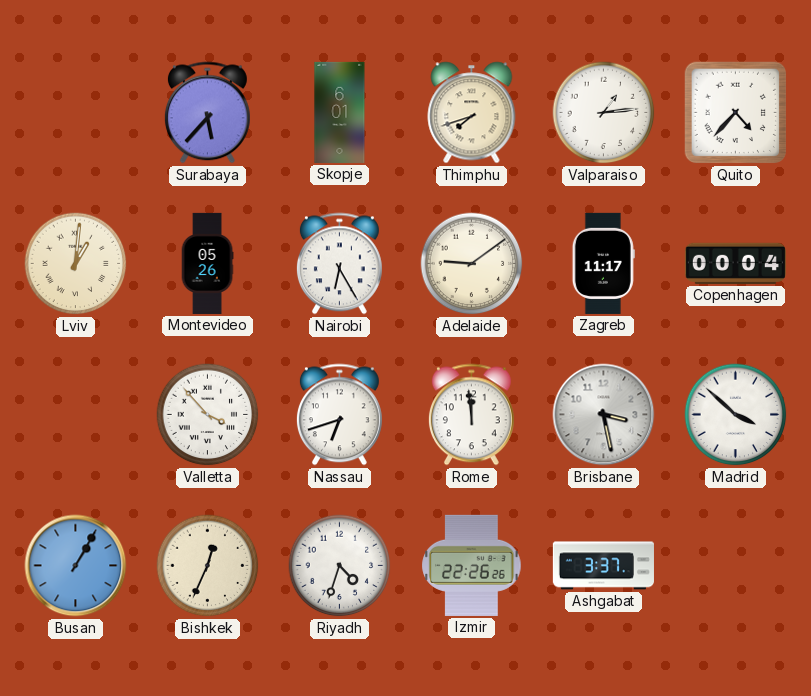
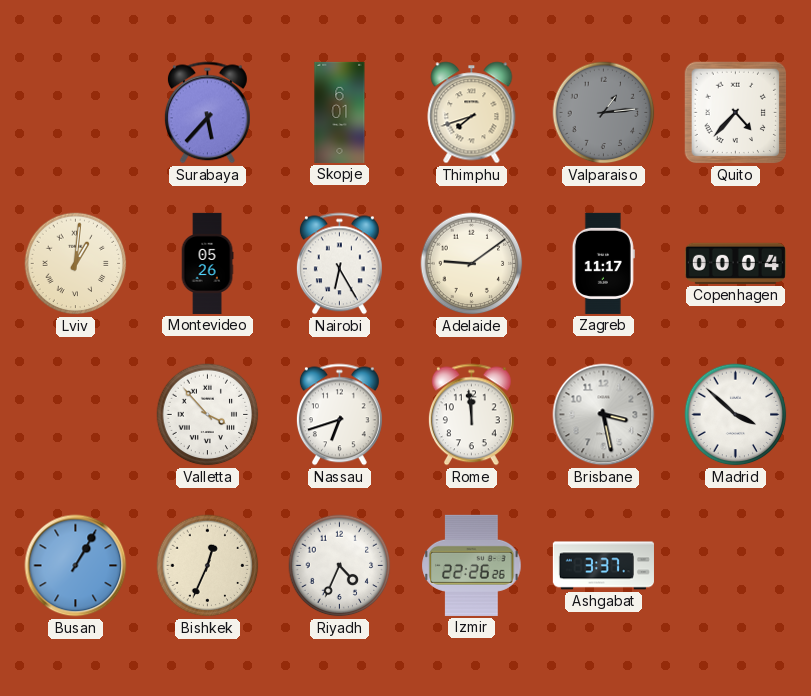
Valparaiso dial: white -> grey (604, 113)
Riyadh: 4:33 -> 4:34 (340, 566)
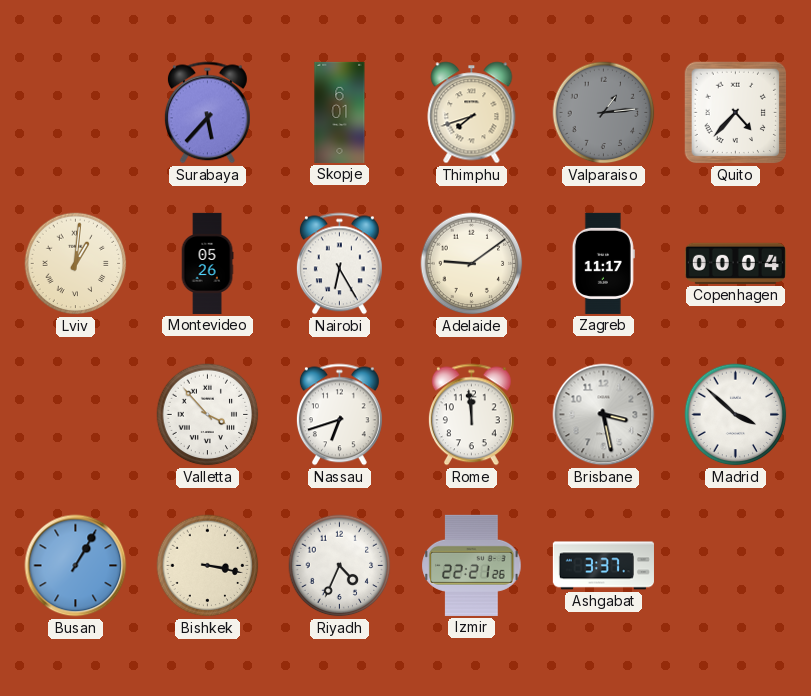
Bishkek: 12:34 -> 3:17 (208, 566)
Izmir: 22:26 -> 22:21 (472, 565)
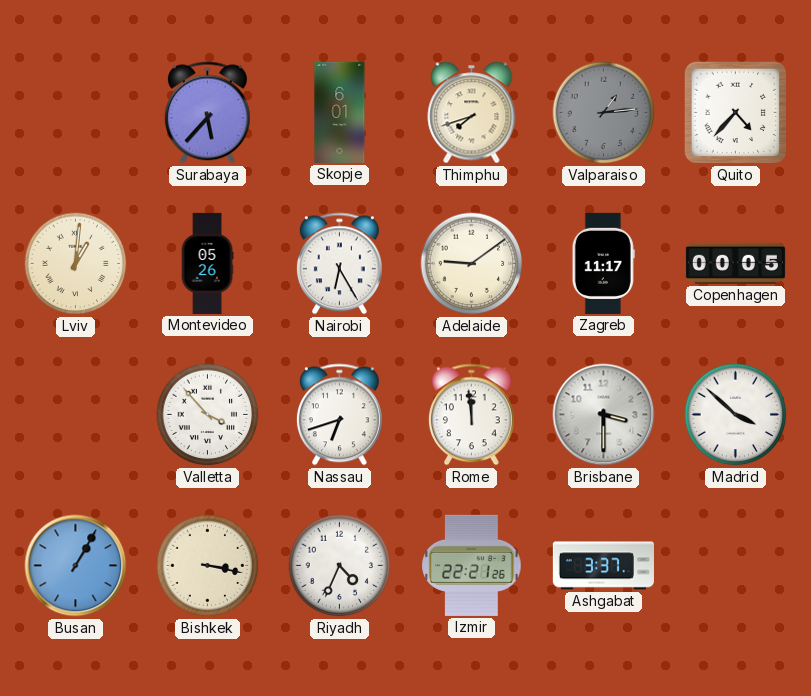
Copenhagen: 00:04 -> 00:05 (735, 263)
Brisbane: 3:28 -> 3:30 (604, 415)
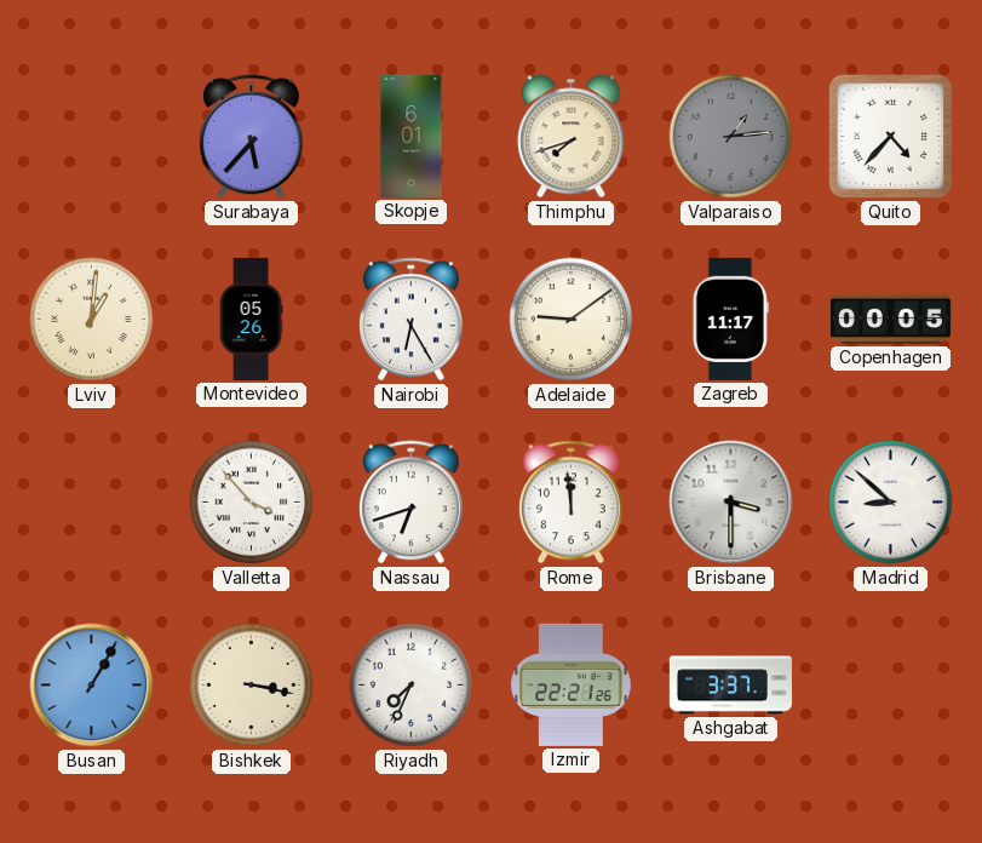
Madrid: 3:52 -> 8:52 (891, 503)
Riyadh: 4:34 -> 7:34 (412, 686)
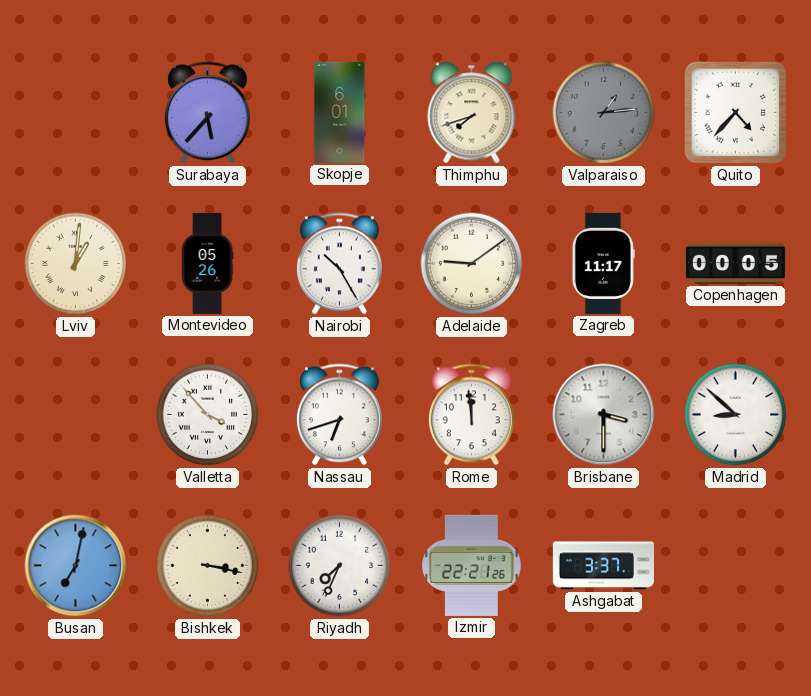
Nairobi: 6:25 -> 10:25 (339, 264)
Busan: 1:05 -> 7:02 (76, 566)
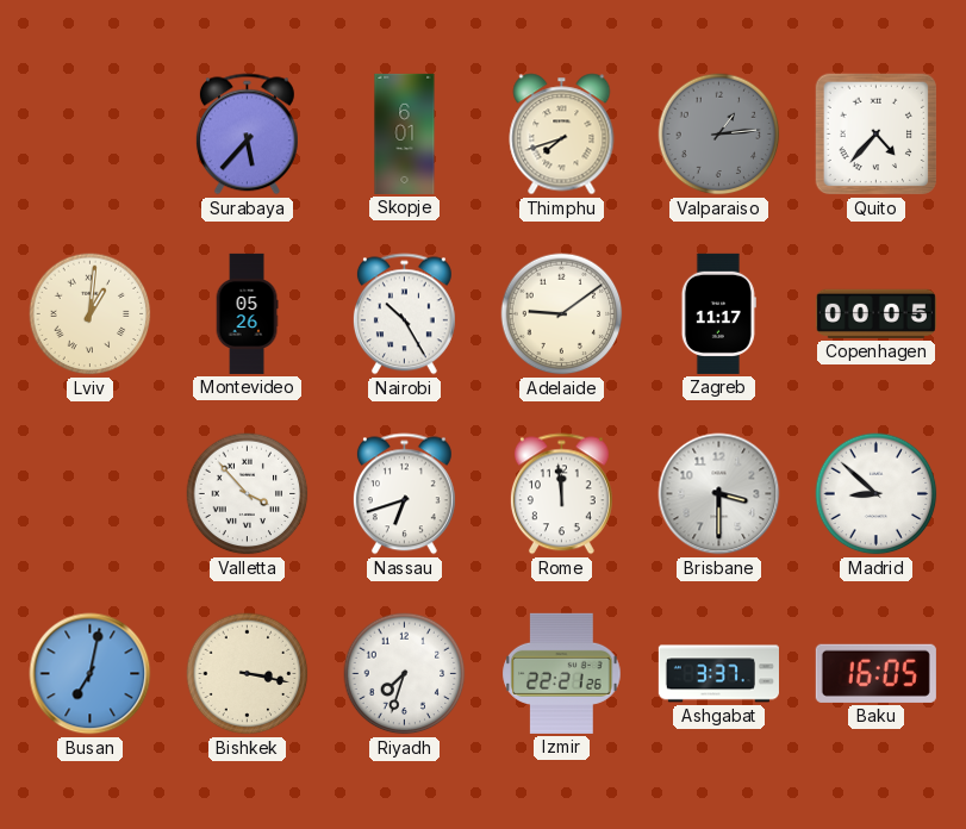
Riyadh: 7:34 -> 7:33 (405, 674)
Baku: none -> 16:05 (875, 673)
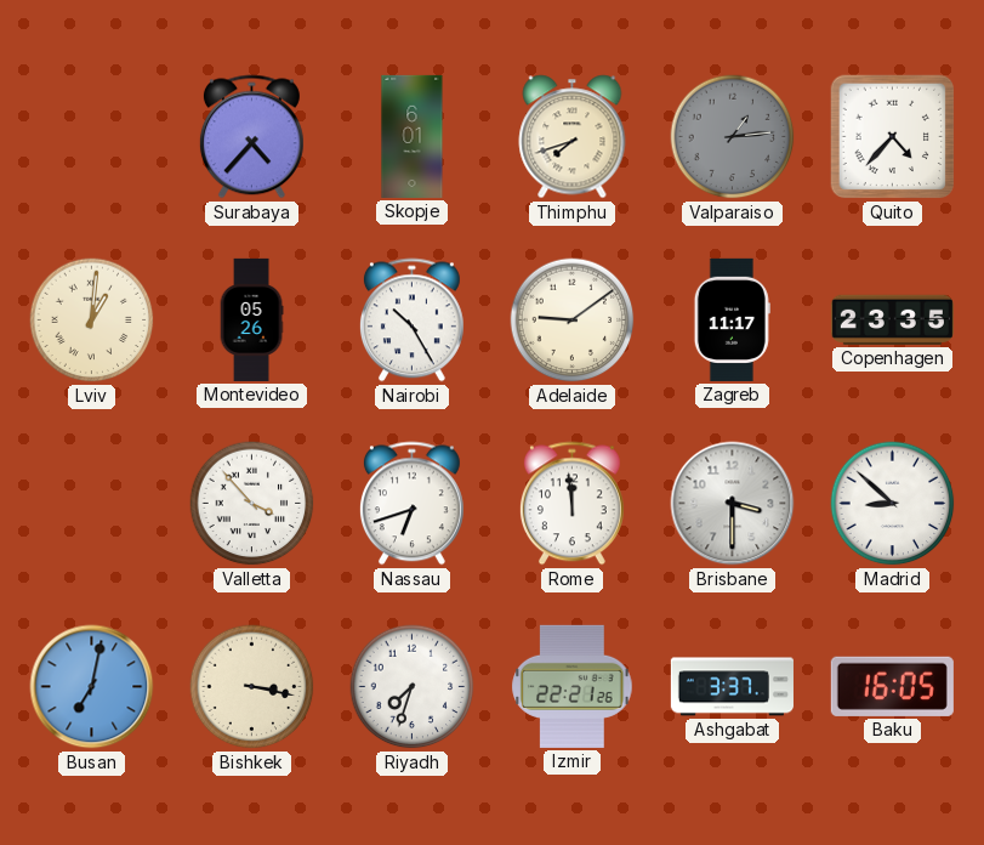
Surabaya: 5:37 -> 4:37 (251, 137)
Copenhagen: 00:05 -> 23:35 (892, 319)
